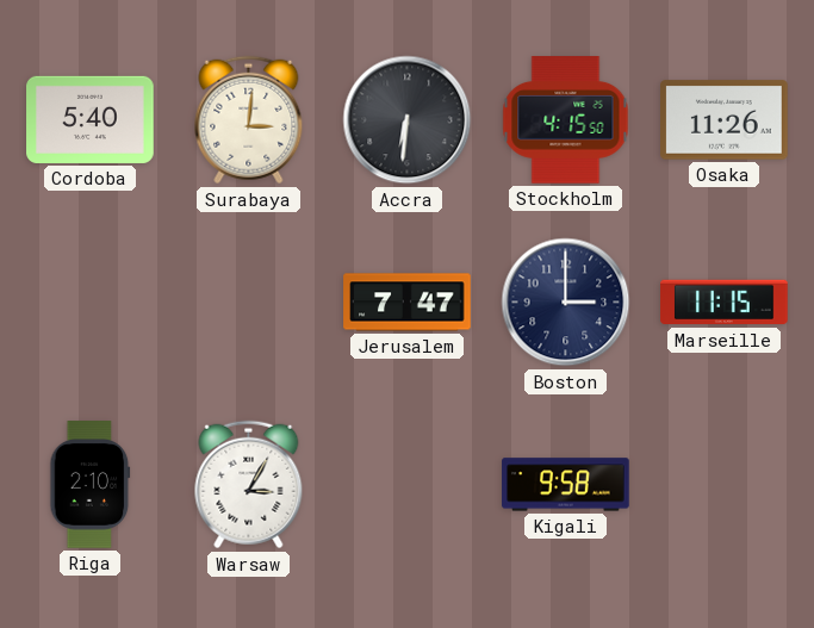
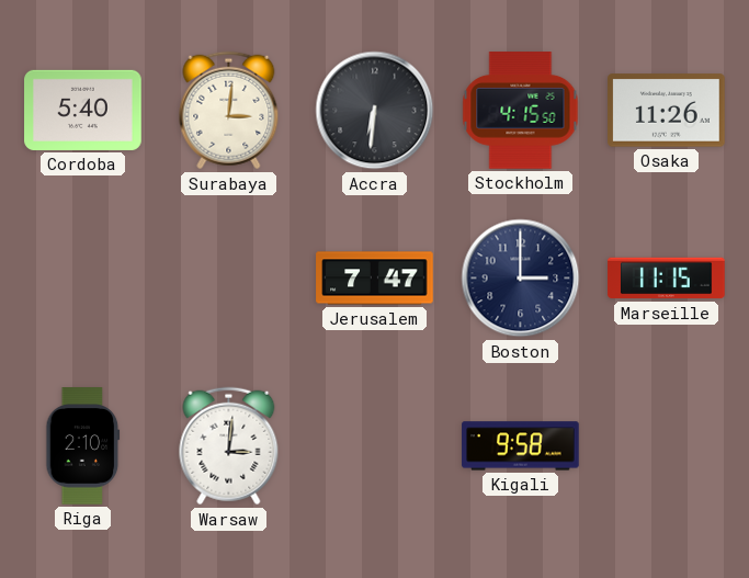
Warsaw: 3:05 -> 3:01 (229, 446)
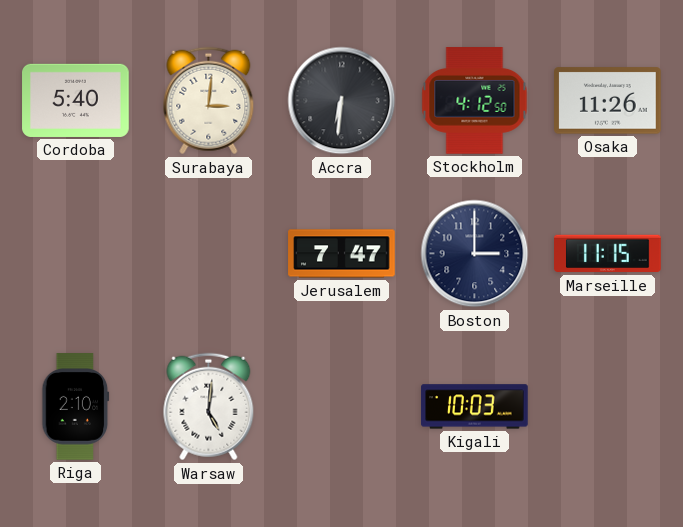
Stockholm: 4:15 -> 4:12 (475, 101)
Warsaw: 3:01 -> 5:01 (209, 407)
Kigali: 9:58 -> 10:03 (475, 407)
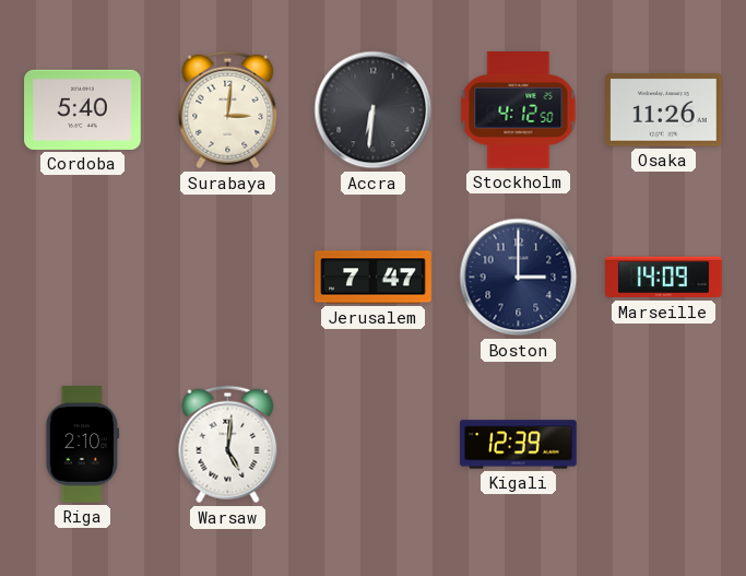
Marseille: 11:15 -> 14:09 (664, 278)
Kigali: 10:03 -> 12:39 (519, 445)
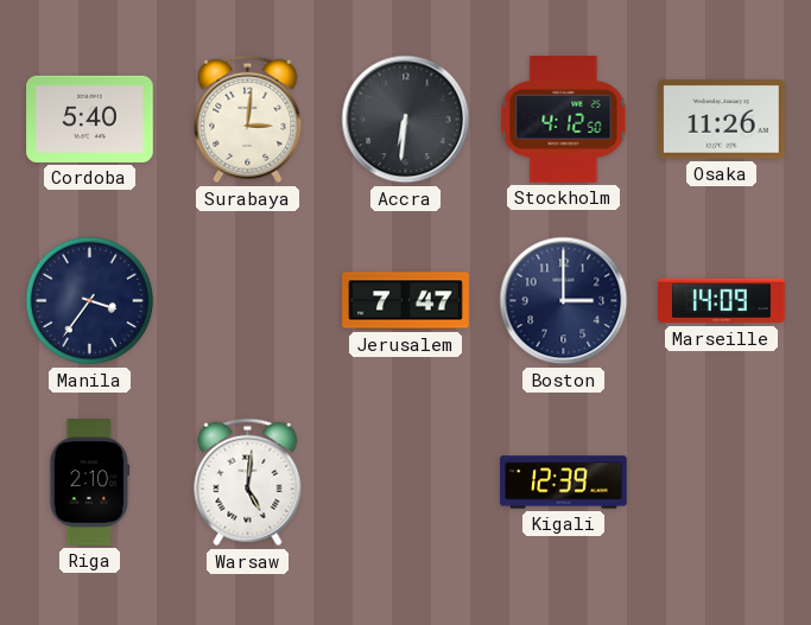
Manila: none -> 3:36 (90, 301)
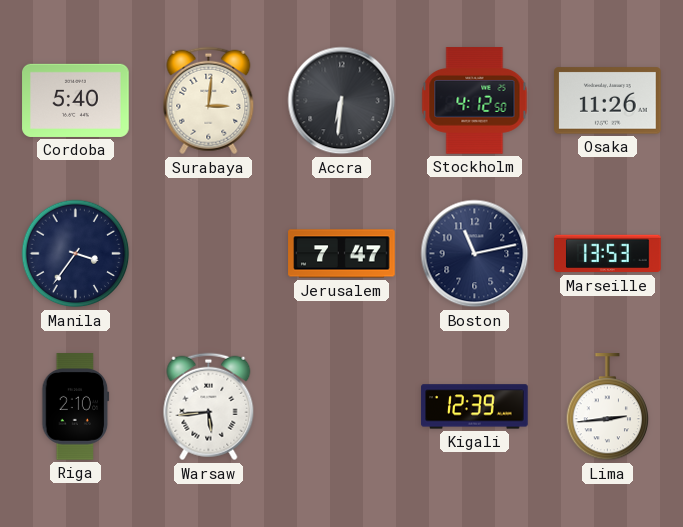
Boston: 3:00 -> 11:13 (475, 254)
Marseille: 14:09 -> 13:53 (608, 254)
Warsaw: 5:01 -> 5:44 (209, 407)
Lima: none -> 2:44 (608, 407)
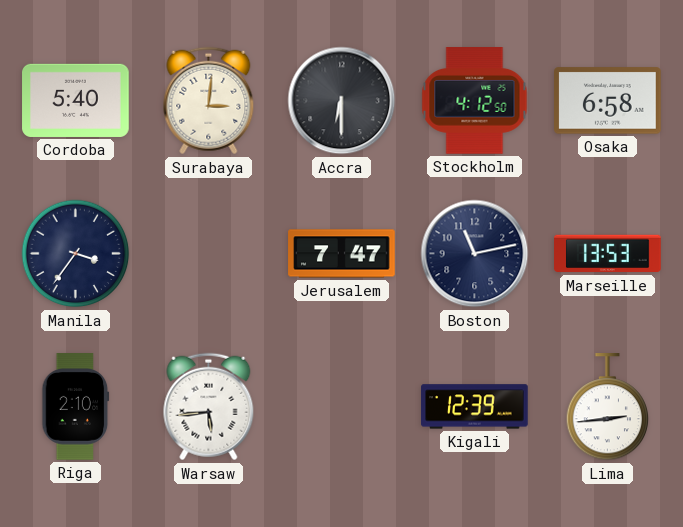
Accra: 6:31 -> 6:30 (342, 101)
Osaka: 11:26 -> 6:58 (608, 101)
